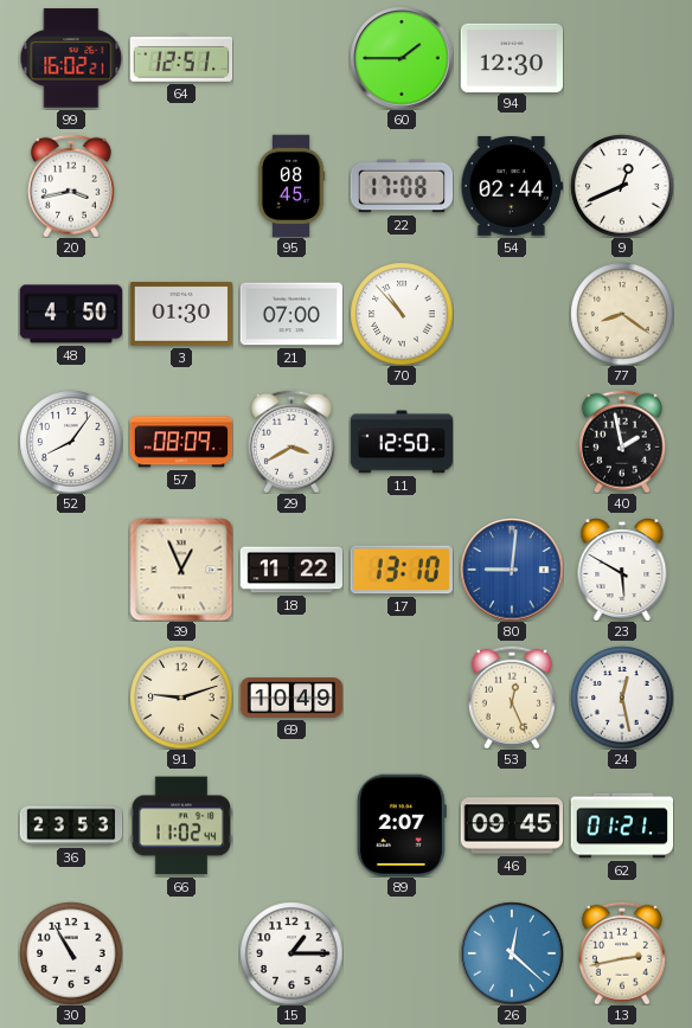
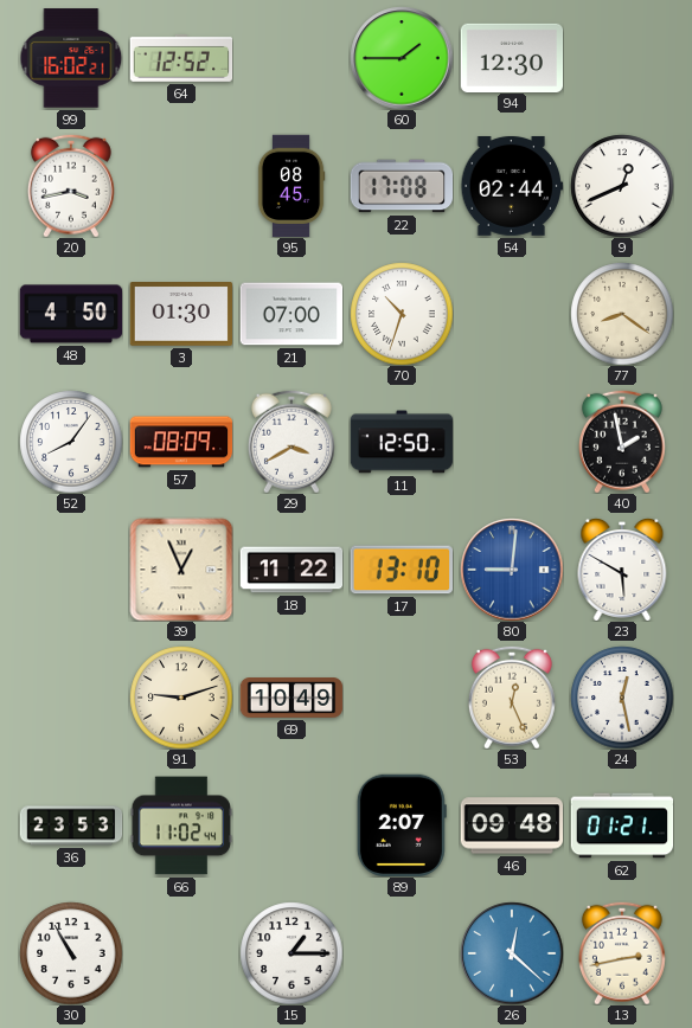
64: 12:51 -> 12:52 (181, 59)
70: 10:53 -> 10:33 (402, 314)
46: 09:45 -> 09:48 (512, 825)
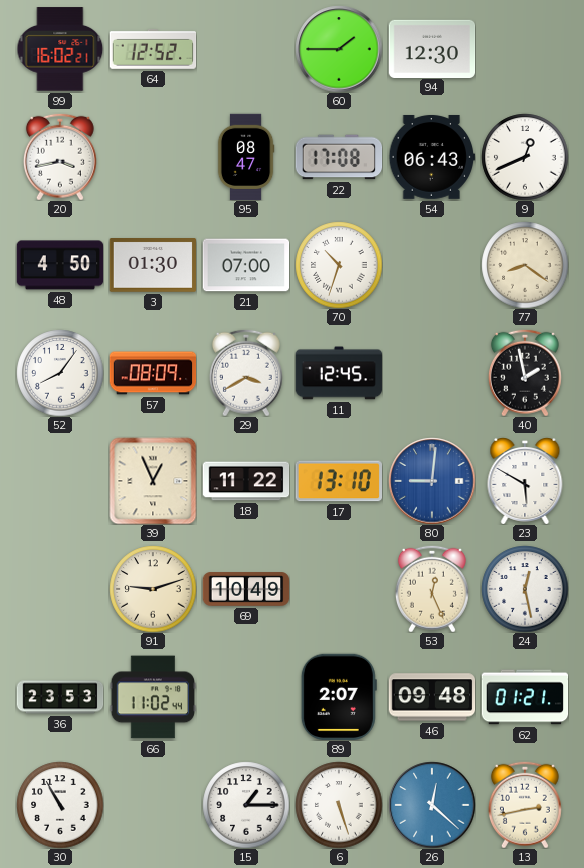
95: 08:45 -> 08:47 (246, 157)
54: 02:44 -> 06:43 (432, 157)
11: 12:50 -> 12:45 (339, 373)
6: none -> 5:27 (339, 805)
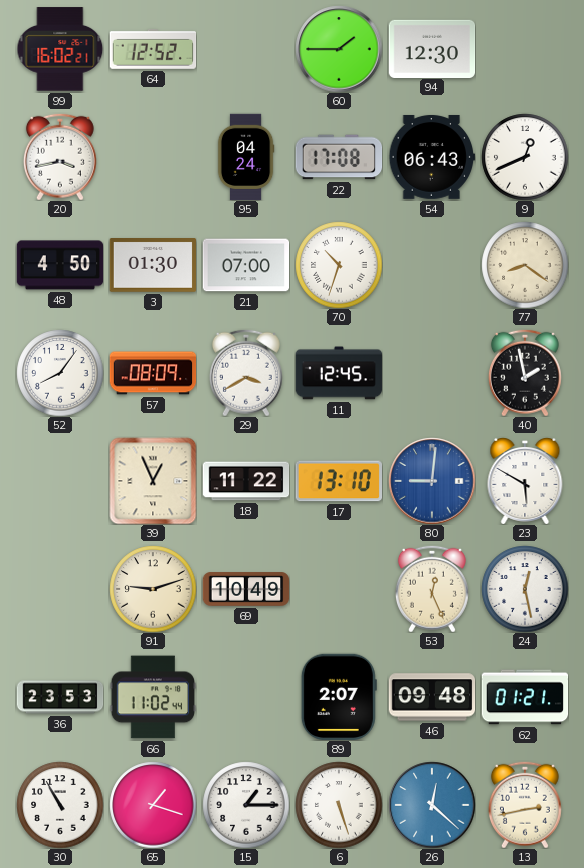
95: 08:47 -> 04:24 (246, 157)
65: none -> 1:18 (153, 805)
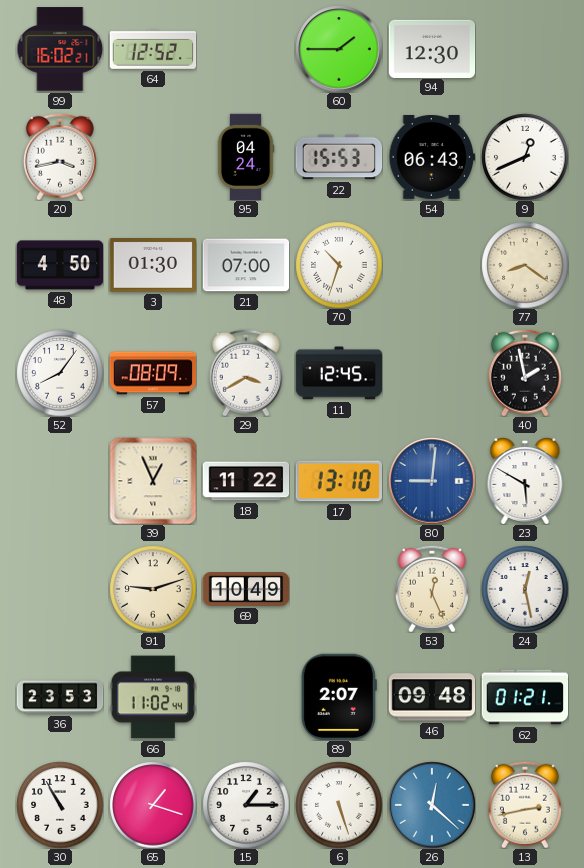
22: 17:08 -> 15:53 (339, 157)
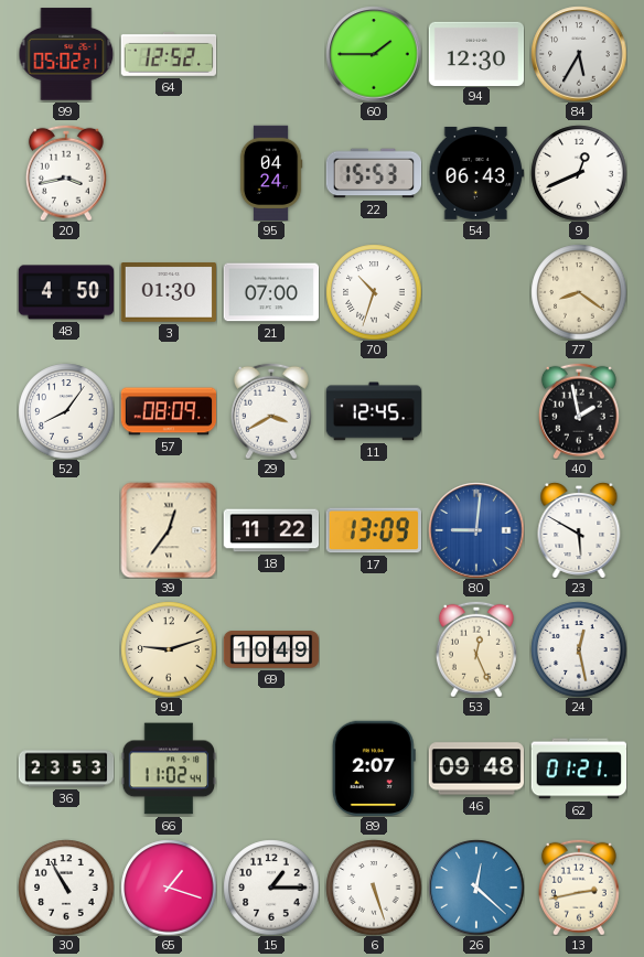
99: 16:02 -> 05:02 (66, 54)
84: none -> 5:35 (579, 54)
39: 12:56 -> 12:36 (169, 530)
17: 13:10 -> 13:09 (373, 530)
